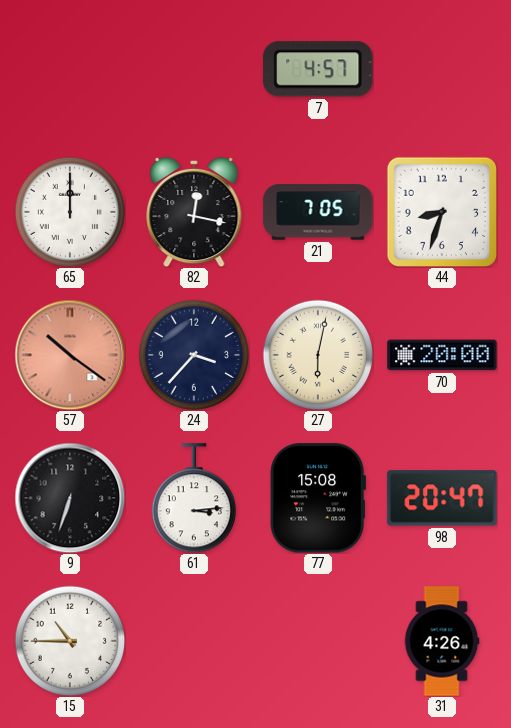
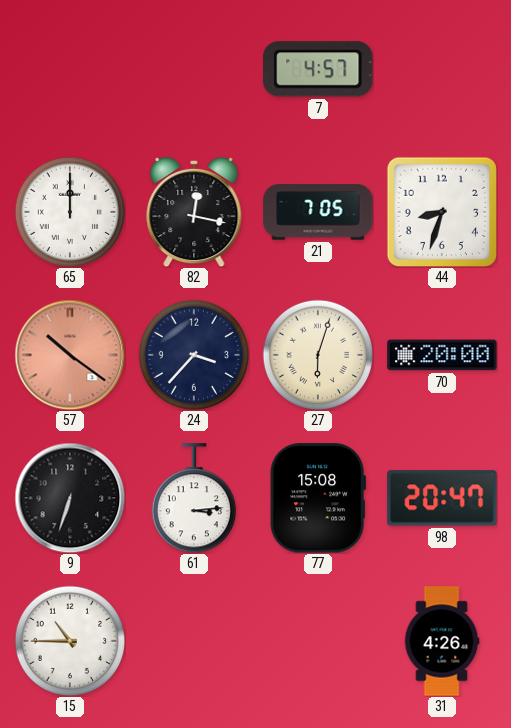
27: 6:02 -> 6:03 (317, 354)
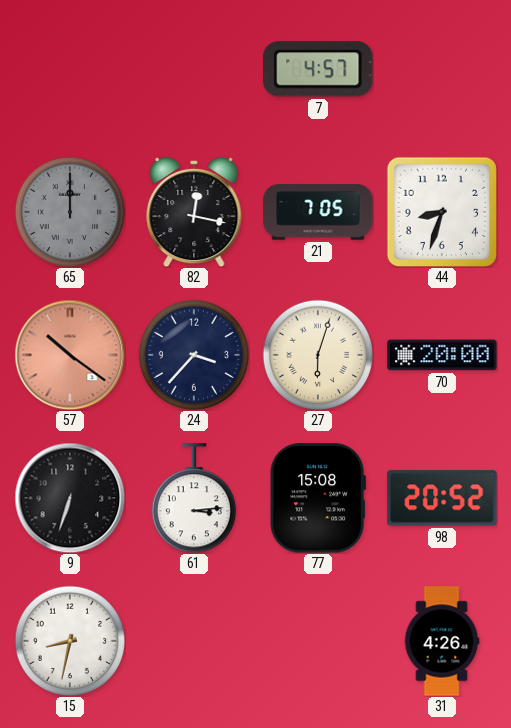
65 dial: white -> grey (69, 211)
98: 20:47 -> 20:52 (442, 498)
15: 10:45 -> 8:32 (69, 640)
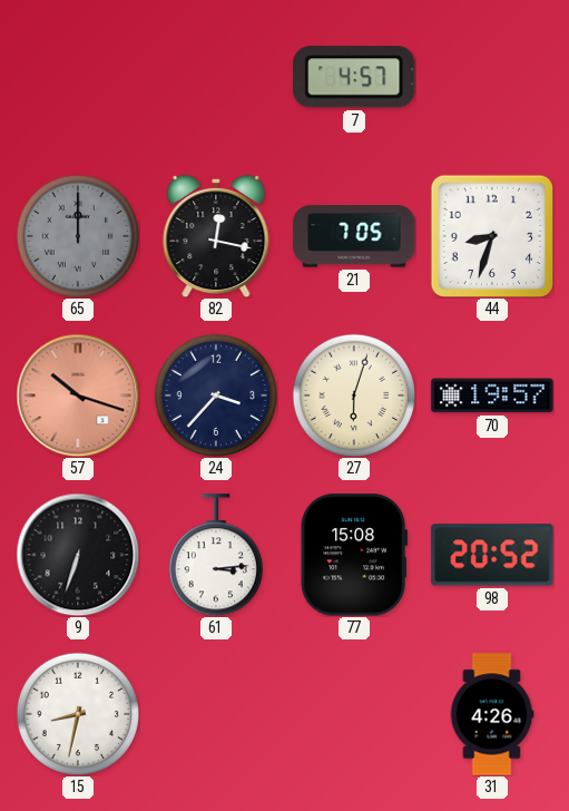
57: 10:21 -> 10:18 (78, 395)
70: 20:00 -> 19:57 (492, 395)
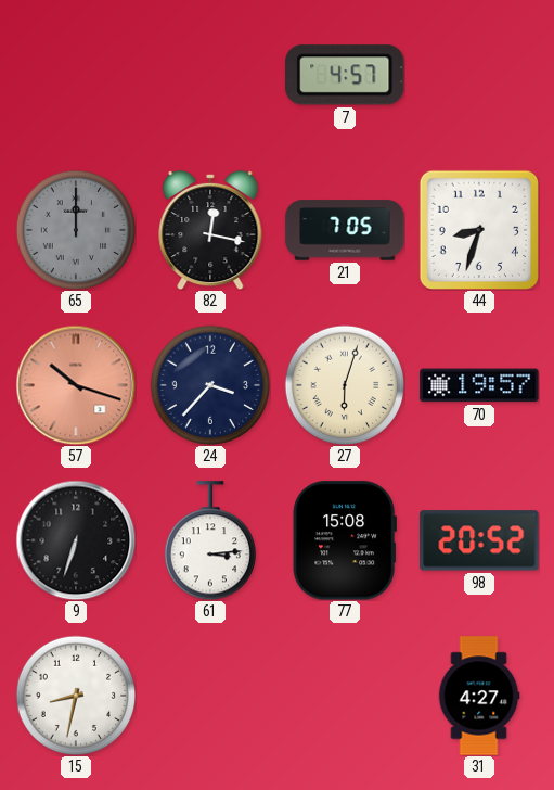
31: 4:26 -> 4:27 (479, 696)
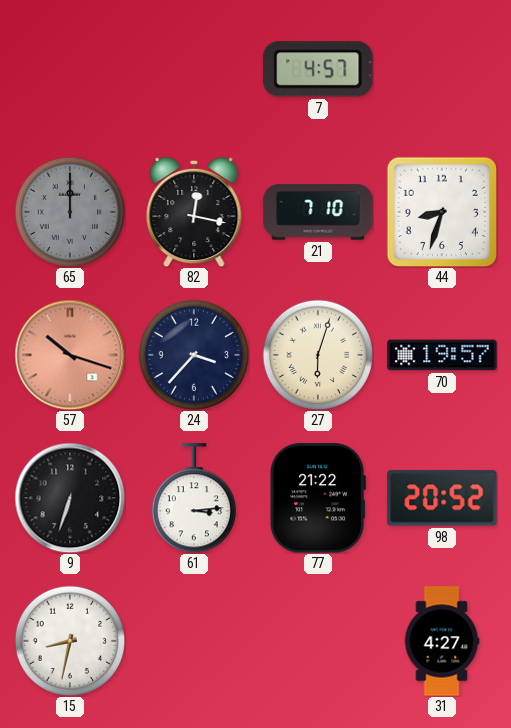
21: 7:05 -> 7:10 (318, 212)
77: 15:08 -> 21:22 (318, 498)
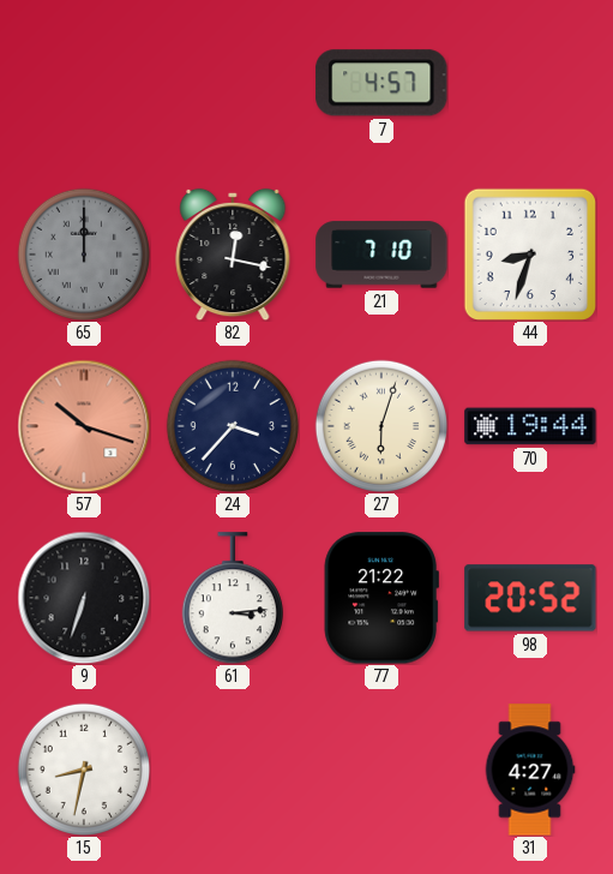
70: 19:57 -> 19:44 (530, 426)
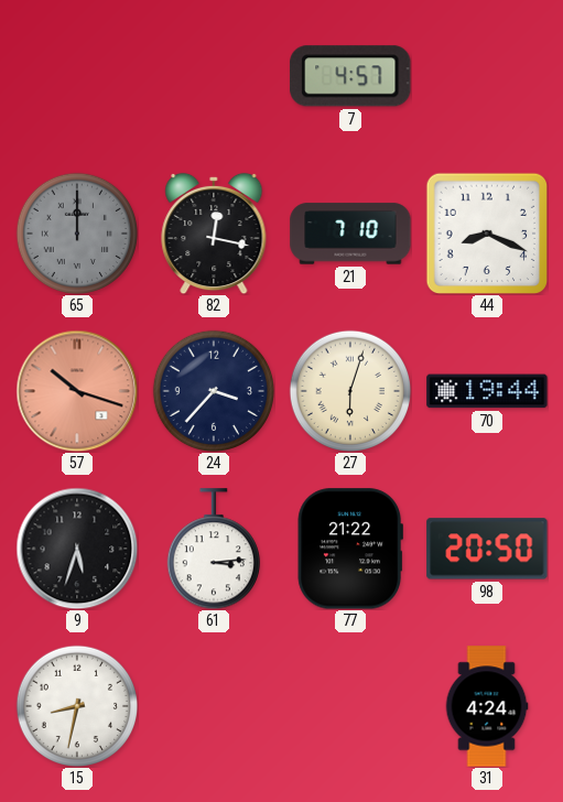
44: 8:33 -> 8:19 (487, 234)
9: 6:33 -> 5:33 (77, 549)
98: 20:52 -> 20:50 (487, 549)
31: 4:27 -> 4:24 (487, 706)
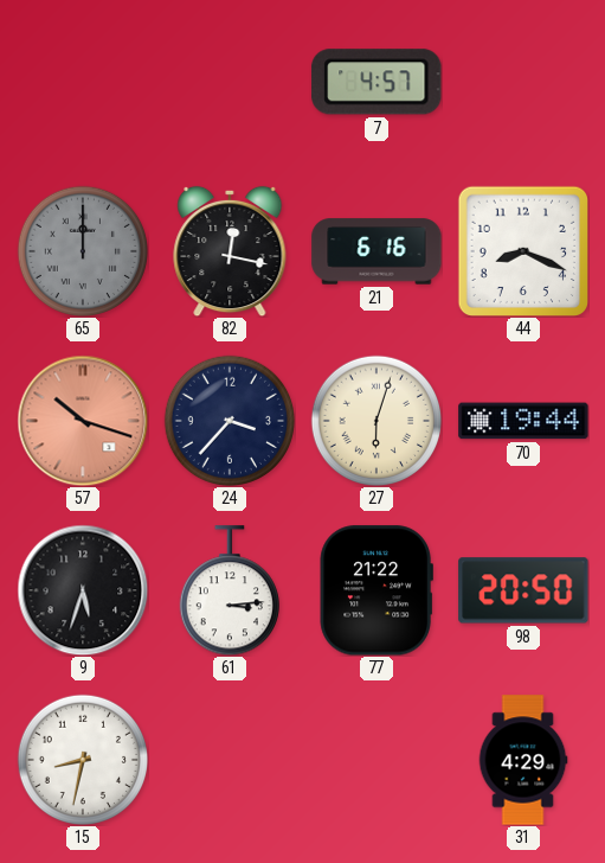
21: 7:10 -> 6:16 (376, 251)
31: 4:24 -> 4:29 (523, 760)
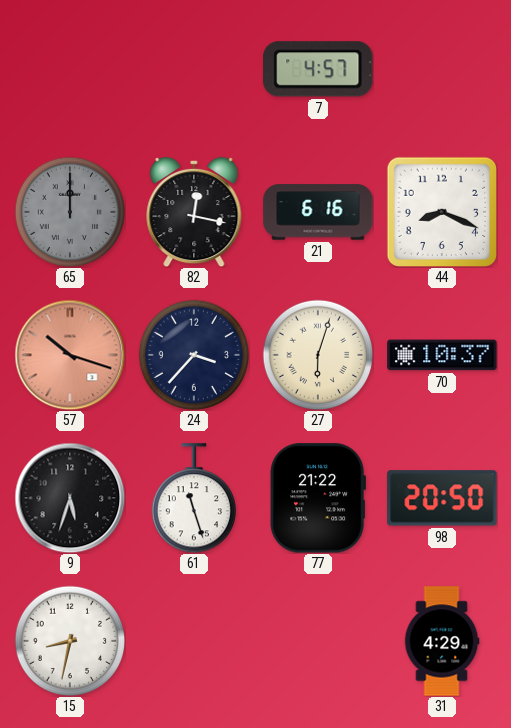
70: 19:44 -> 10:37 (442, 355)
61: 3:14 -> 11:27 (194, 498)
